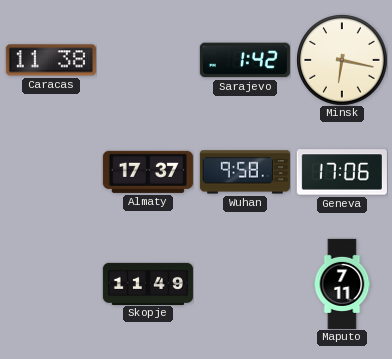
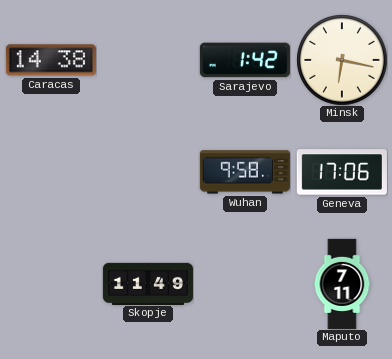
Caracas: 11:38 -> 14:38 (51, 60)
Almaty: 17:37 -> none (148, 172)
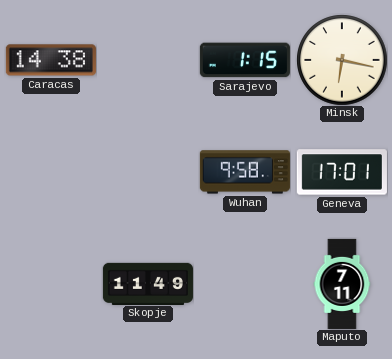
Sarajevo: 1:42 -> 1:15 (245, 60)
Geneva: 17:06 -> 17:01 (342, 172)
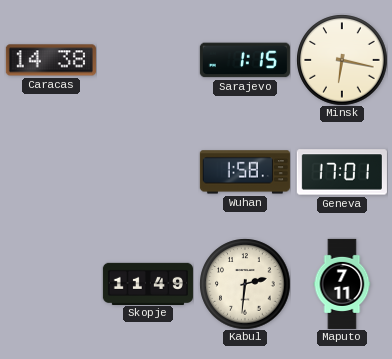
Wuhan: 9:58 -> 1:58 (245, 172)
Kabul: none -> 2:31 (245, 284)
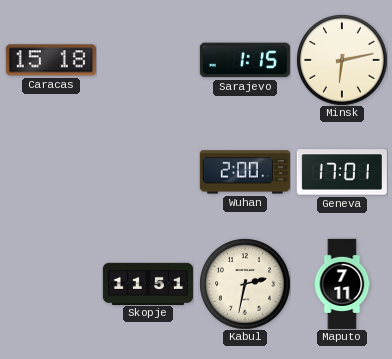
Caracas: 14:38 -> 15:18 (51, 60)
Minsk: 6:17 -> 6:13 (342, 60)
Wuhan: 1:58 -> 2:00 (245, 172)
Skopje: 11:49 -> 11:51 (148, 283)
Kabul: 2:31 -> 2:32 (245, 284)
